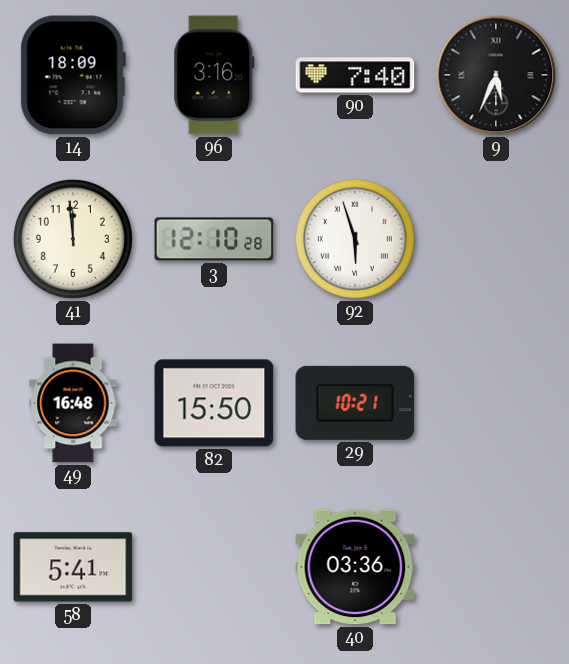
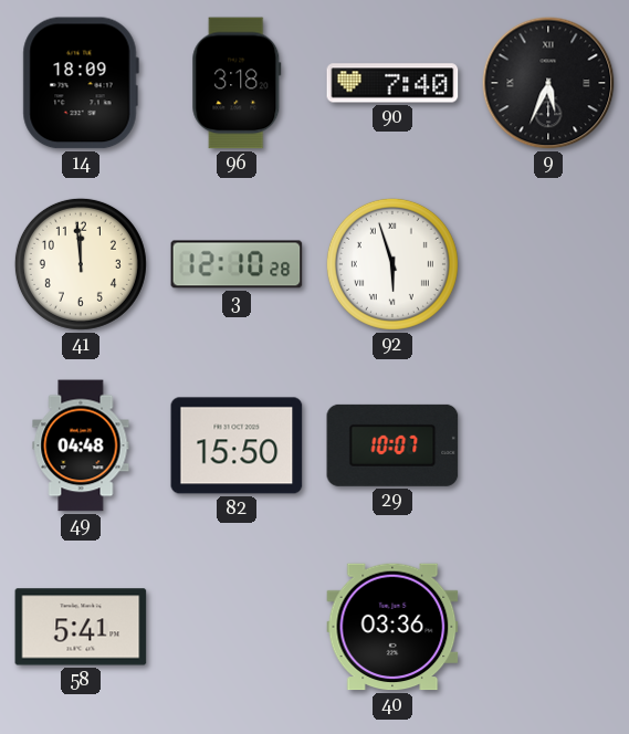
96: 3:16 -> 3:18 (237, 83)
49: 16:48 -> 04:48 (81, 445)
29: 10:21 -> 10:07 (392, 445)
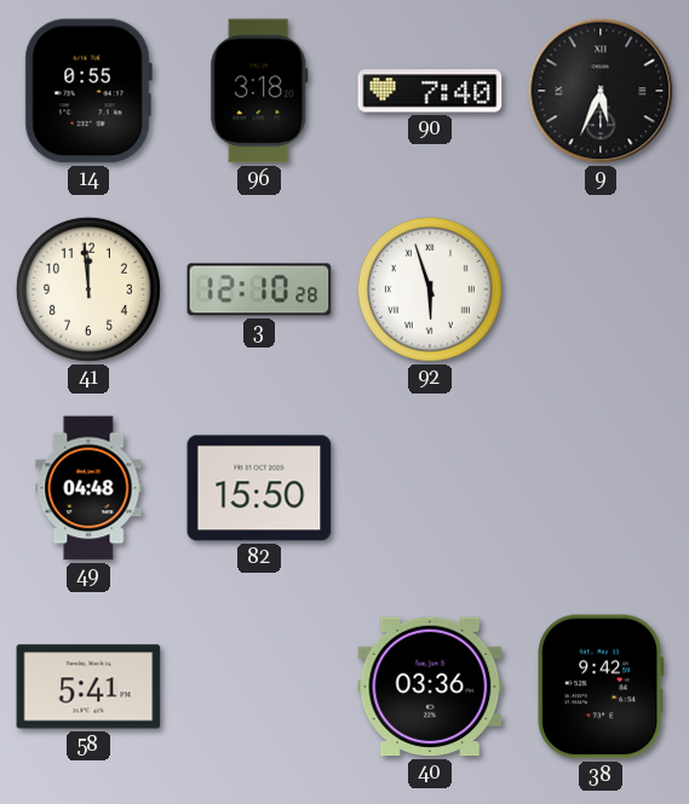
14: 18:09 -> 0:55 (88, 91)
29: 10:07 -> none (392, 445)
38: none -> 9:42 (601, 687)
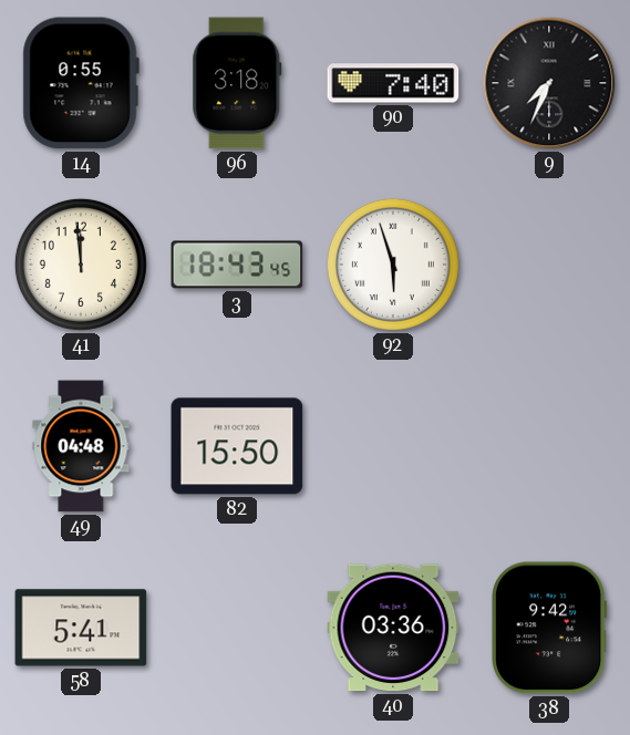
9: 5:34 -> 7:34 (549, 83)
3: 12:10 -> 18:43 (237, 265)
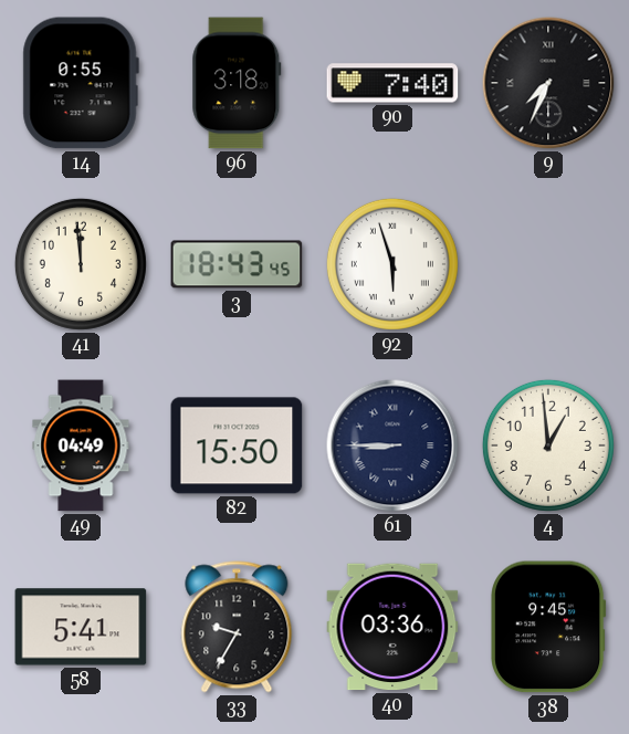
49: 04:48 -> 04:49 (81, 445)
61: none -> 8:45 (392, 445)
4: none -> 12:59 (548, 445)
33: none -> 9:35 (237, 627)
38: 9:42 -> 9:45 (548, 627)
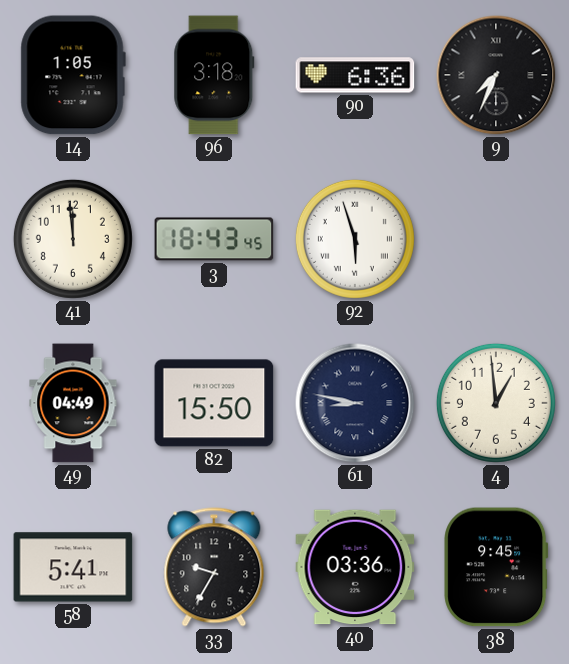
14: 0:55 -> 1:05 (73, 75)
90: 7:40 -> 6:36 (355, 75)
61: 8:45 -> 8:47 (355, 403)
